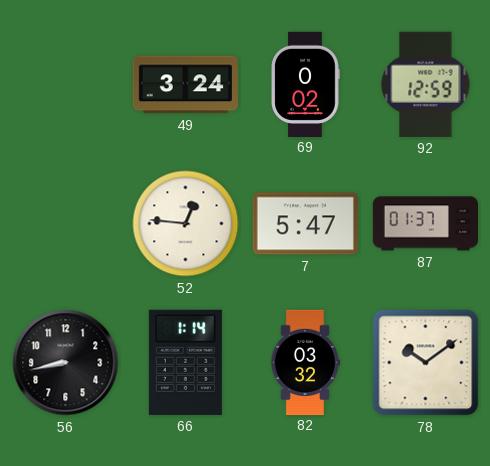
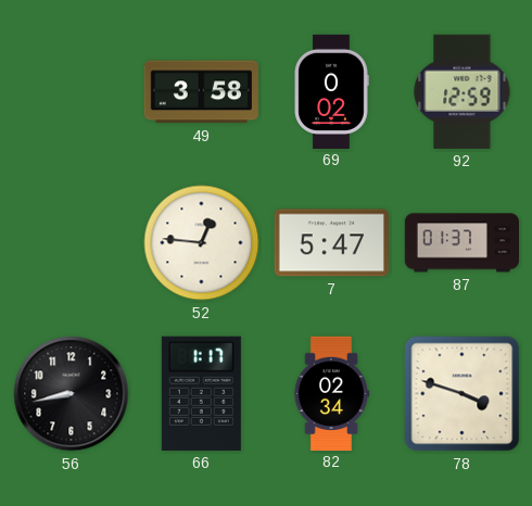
49: 3:24 -> 3:58 (201, 92)
66: 1:14 -> 1:17 (201, 393)
82: 03:32 -> 02:34 (330, 393)
78: 10:09 -> 3:48 (463, 394)
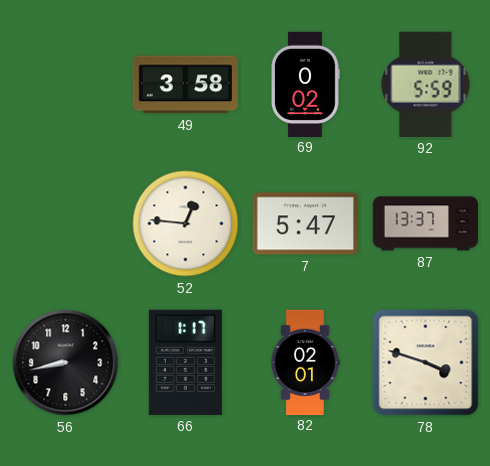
92: 12:59 -> 5:59 (426, 84)
87: 01:37 -> 13:37 (426, 224)
82: 02:34 -> 02:01 (304, 362)
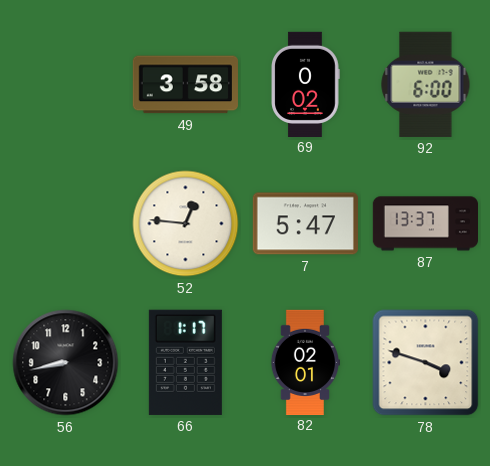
92: 5:59 -> 6:00 (426, 84)
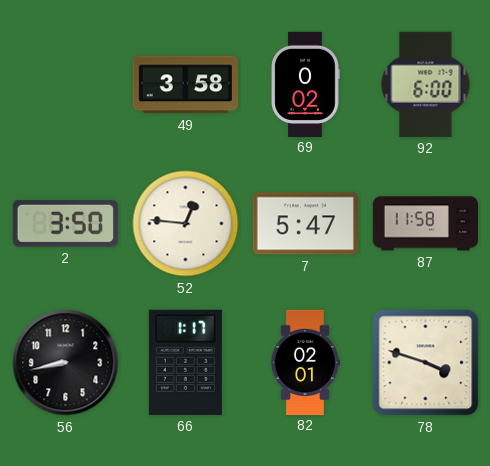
2: none -> 3:50 (65, 223)
87: 13:37 -> 11:58 (426, 224)
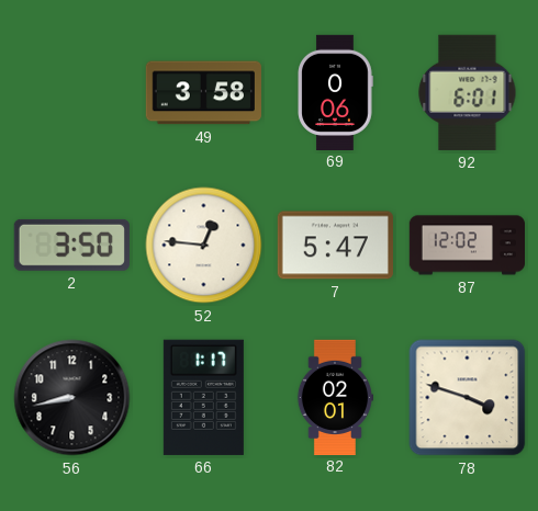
69: 0:02 -> 0:06 (335, 92)
92: 6:00 -> 6:01 (468, 92)
87: 11:58 -> 12:02 (468, 246)
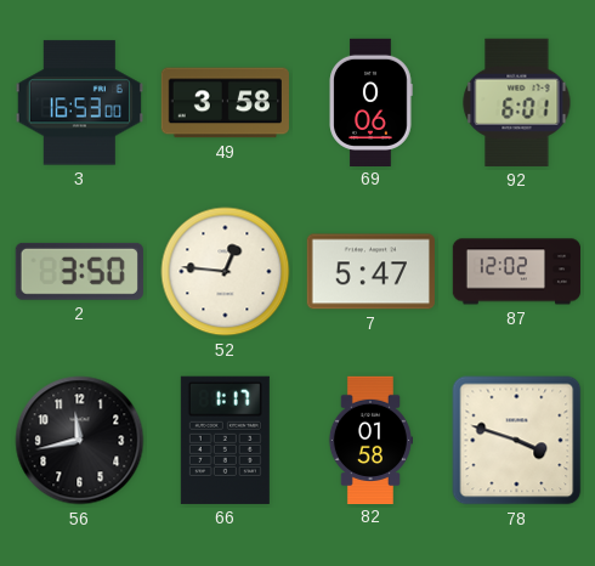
3: none -> 16:53 (79, 103)
56: 8:43 -> 11:43 (80, 441)
82: 02:01 -> 01:58 (369, 440)
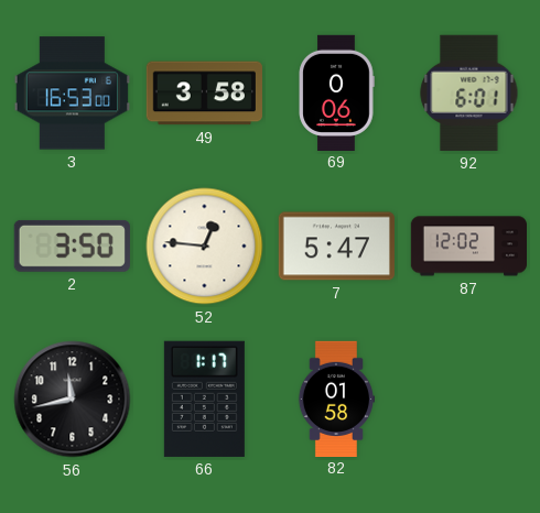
78: 3:48 -> none (517, 441)
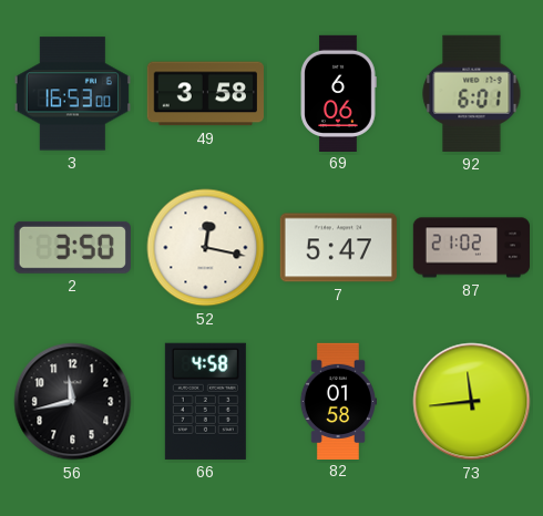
69: 0:06 -> 6:06 (338, 93)
52: 12:46 -> 12:17 (206, 248)
87: 12:02 -> 21:02 (472, 248)
66: 1:17 -> 4:58 (205, 401)
73: none -> 11:44 (472, 402)
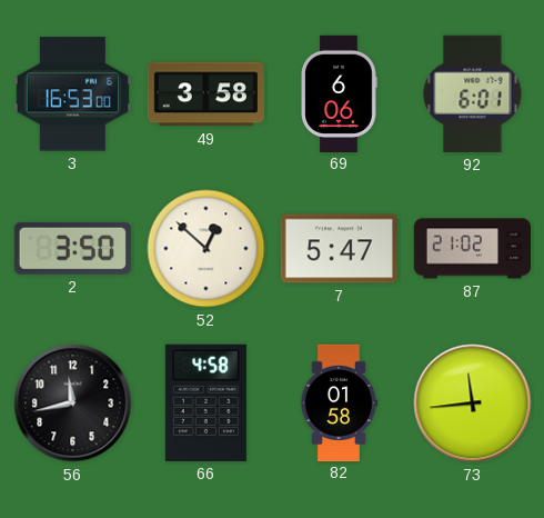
52: 12:17 -> 12:52 (206, 249)
